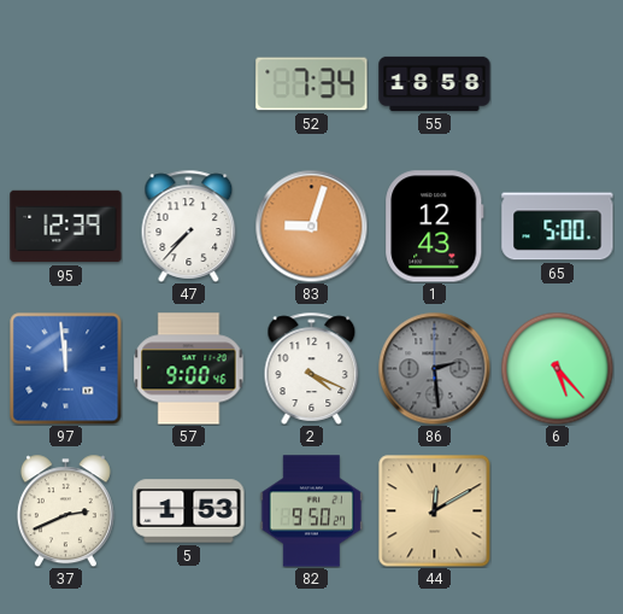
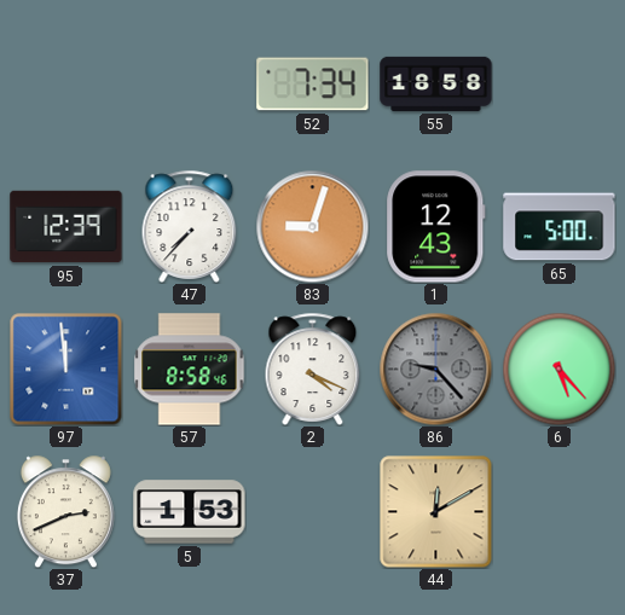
57: 9:00 -> 8:58 (190, 370)
86: 2:29 -> 9:23 (435, 369)
82: 9:50 -> none (312, 511)
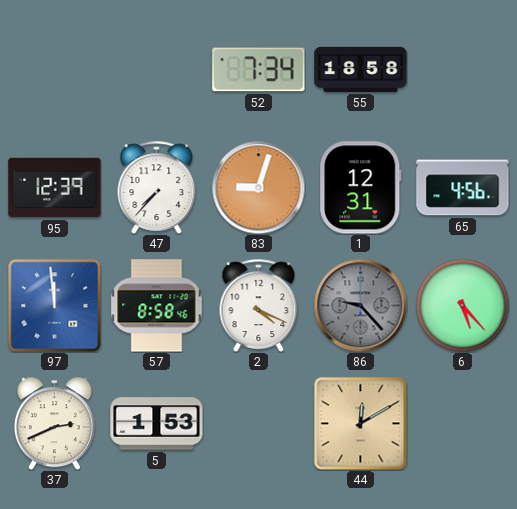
1: 12:43 -> 12:31 (361, 188)
65: 5:00 -> 4:56 (463, 188)
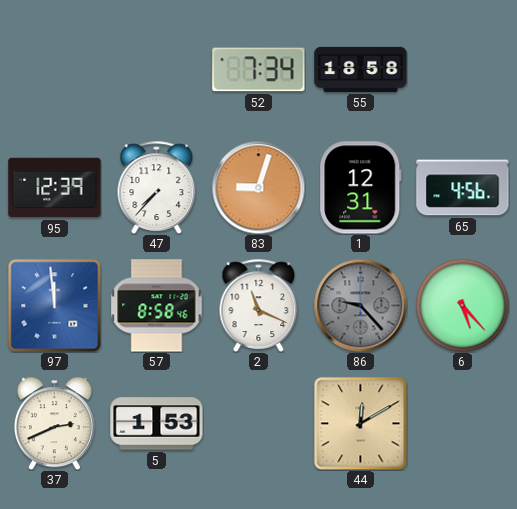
2: 4:19 -> 11:19 (259, 305)
